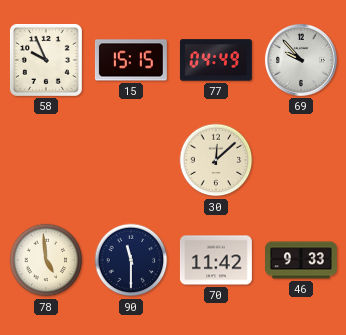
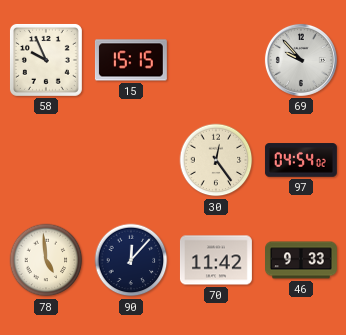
77: 04:49 -> none (216, 60)
30: 12:08 -> 12:24 (216, 160)
97: none -> 04:54 (301, 160)
90: 11:30 -> 12:07 (131, 260)
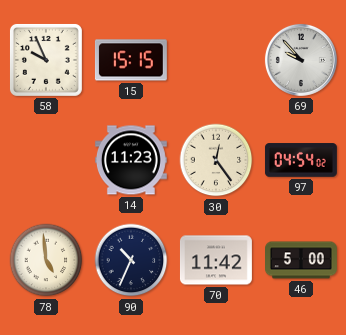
14: none -> 11:23 (131, 160)
90: 12:07 -> 10:34 (131, 260)
46: 9:33 -> 5:00 (302, 260)
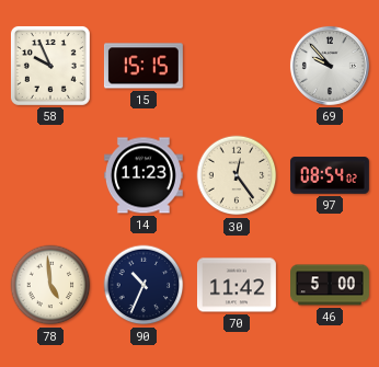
97: 04:54 -> 08:54 (330, 175)
